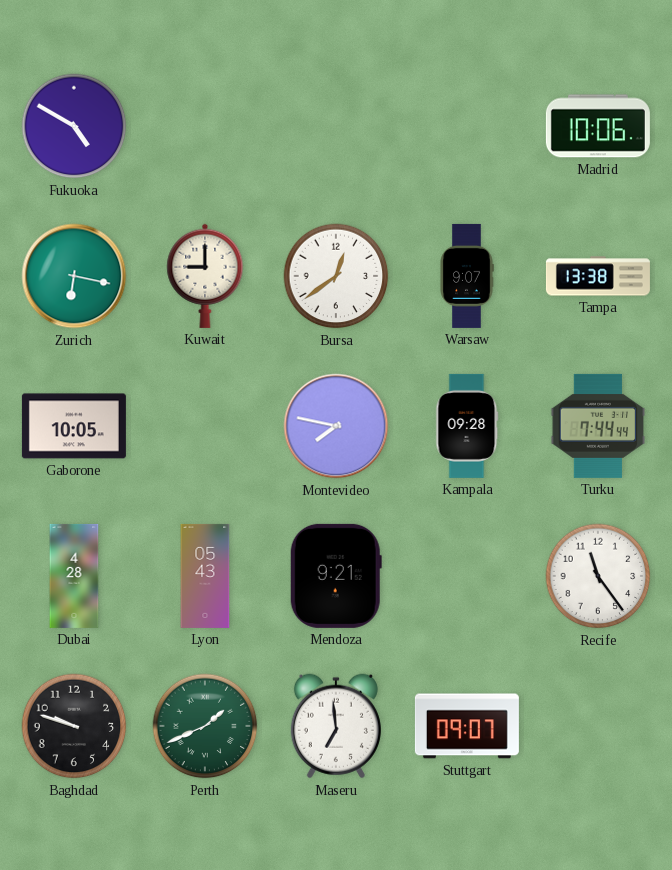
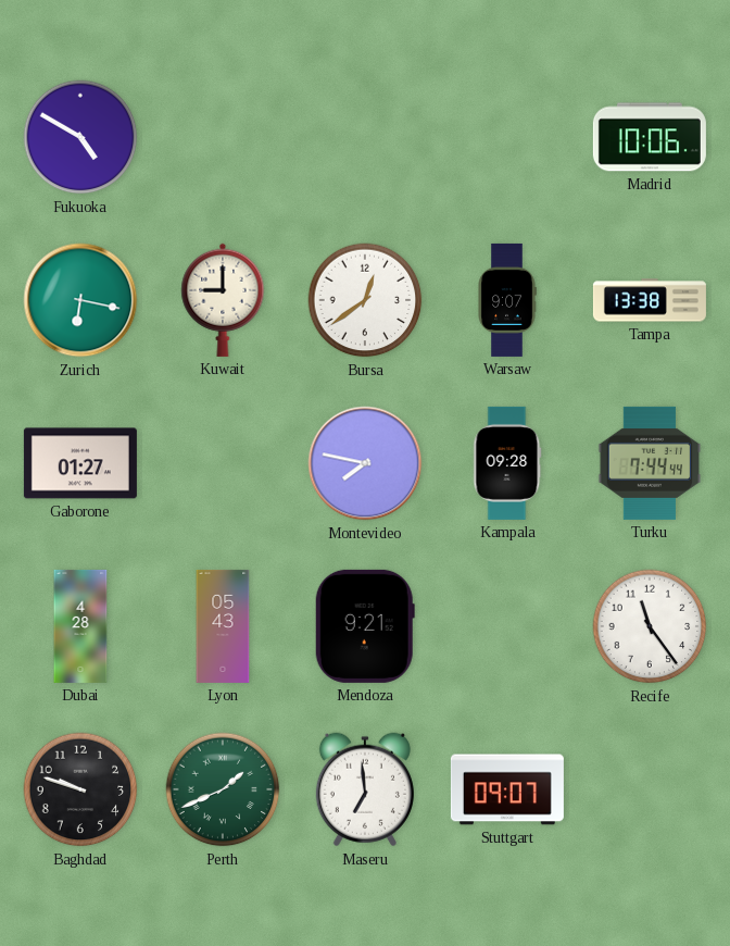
Gaborone: 10:05 -> 01:27 (80, 463)
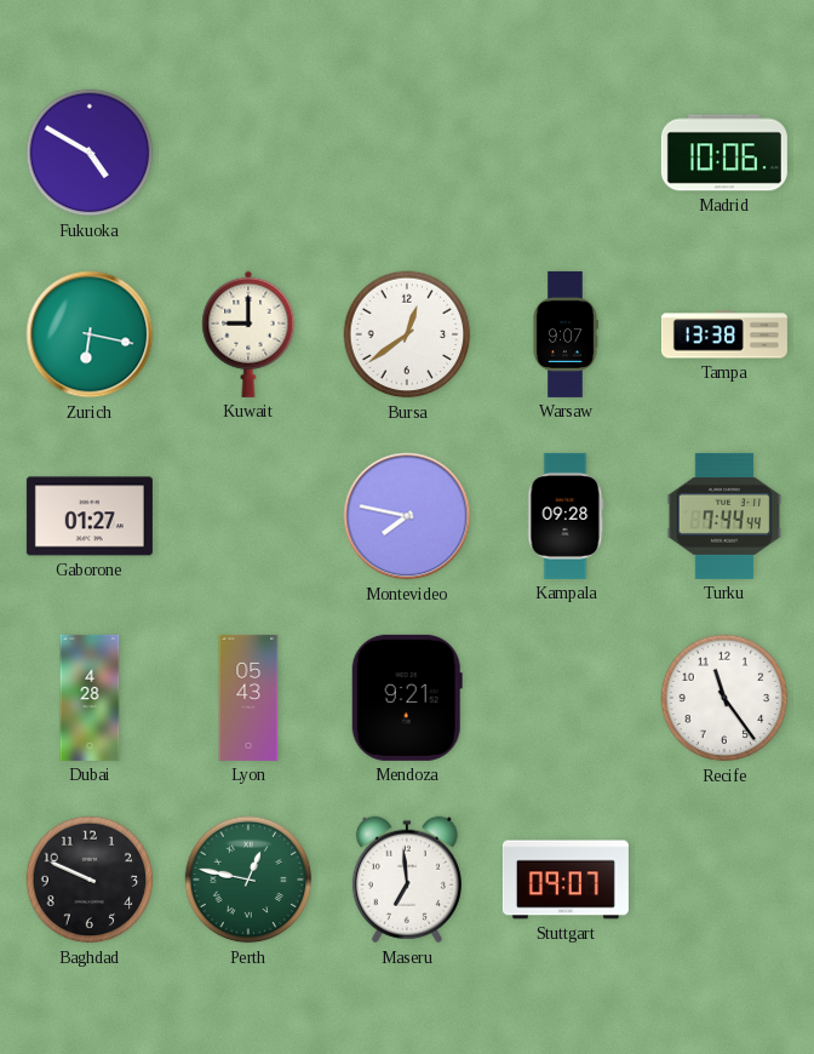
Baghdad: 9:48 -> 9:49 (90, 880)
Perth: 1:41 -> 12:47 (248, 880)
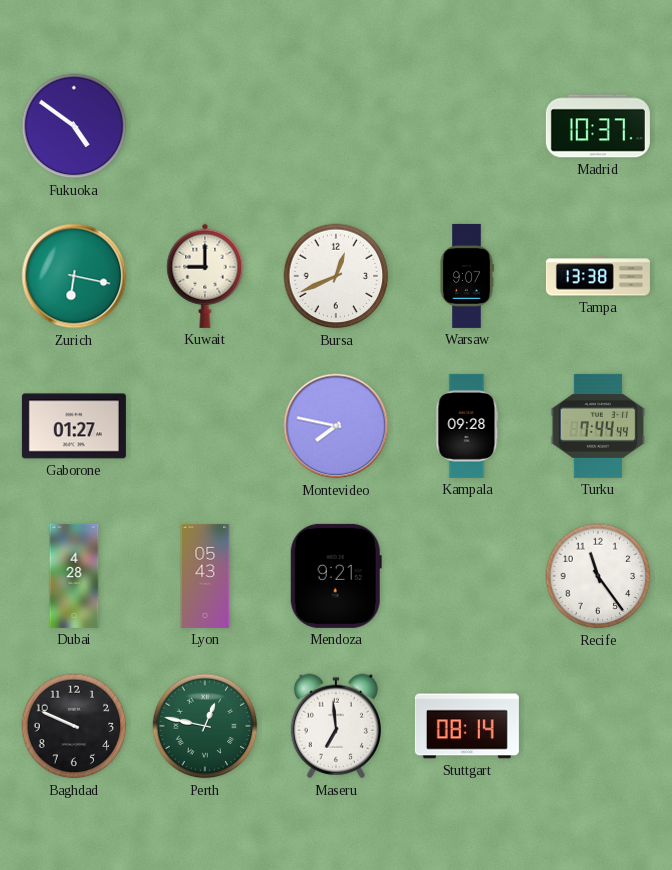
Fukuoka: 4:50 -> 4:51 (74, 126)
Madrid: 10:06 -> 10:37 (598, 126)
Bursa: 12:39 -> 12:41 (336, 276)
Stuttgart: 09:07 -> 08:14 (467, 726)
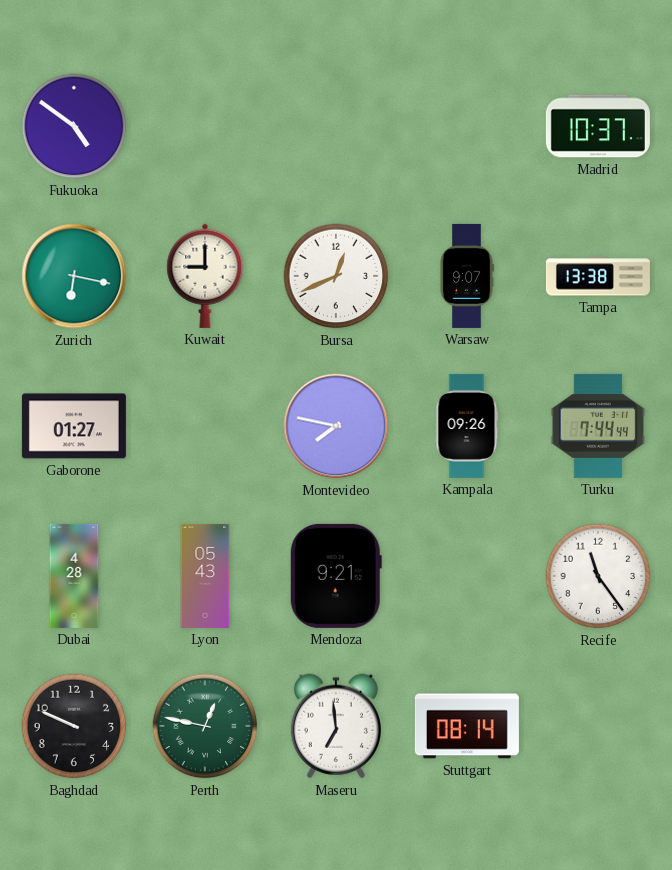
Kampala: 09:28 -> 09:26 (467, 426)
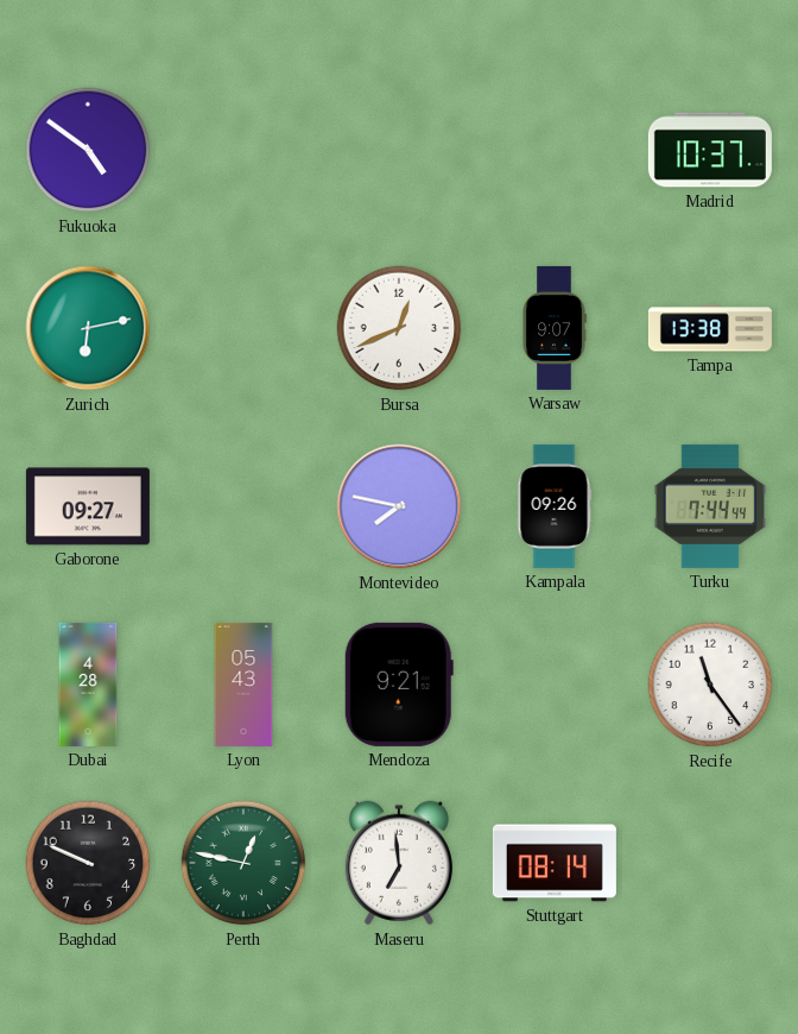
Zurich: 6:17 -> 6:13 (88, 328)
Kuwait: 9:00 -> none (205, 276)
Gaborone: 01:27 -> 09:27 (88, 506)
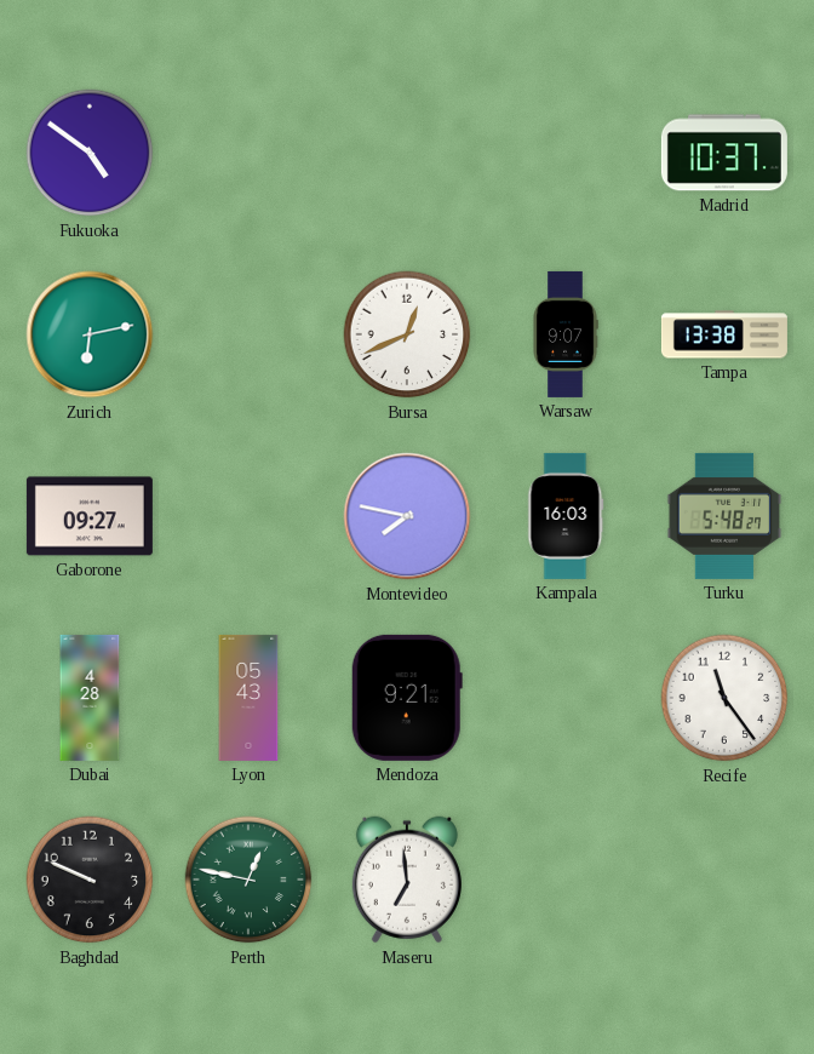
Kampala: 09:26 -> 16:03 (566, 516)
Turku: 7:44 -> 5:48 (724, 516)
Stuttgart: 08:14 -> none (555, 863)
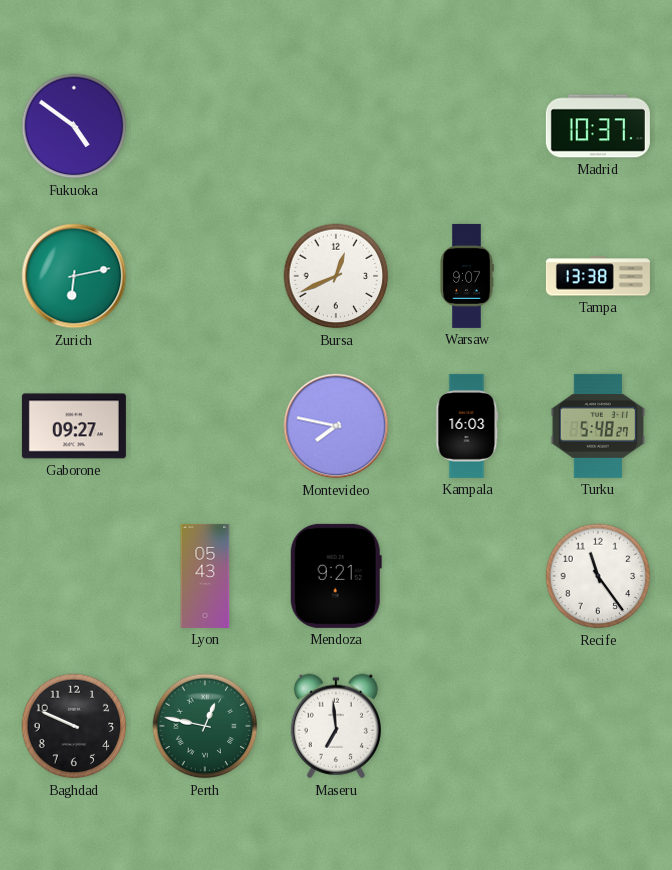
Dubai: 4:28 -> none (90, 698)
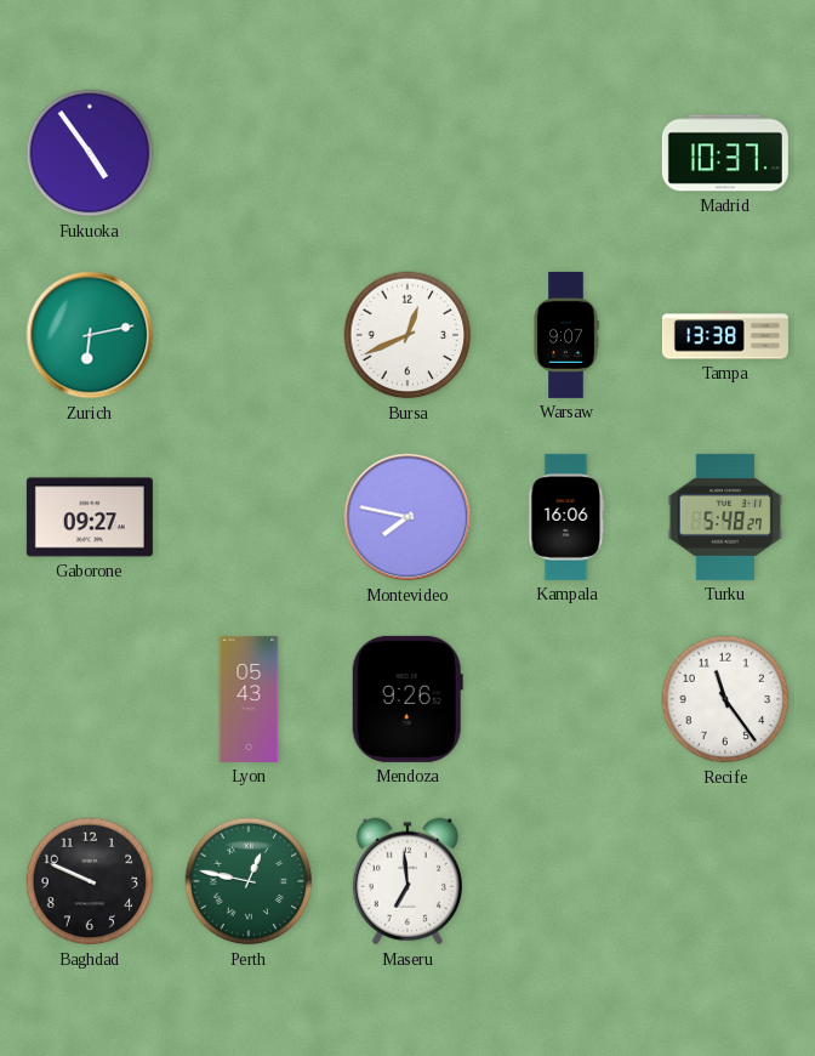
Fukuoka: 4:51 -> 4:54 (90, 153)
Kampala: 16:03 -> 16:06 (566, 517)
Mendoza: 9:21 -> 9:26 (407, 699)
